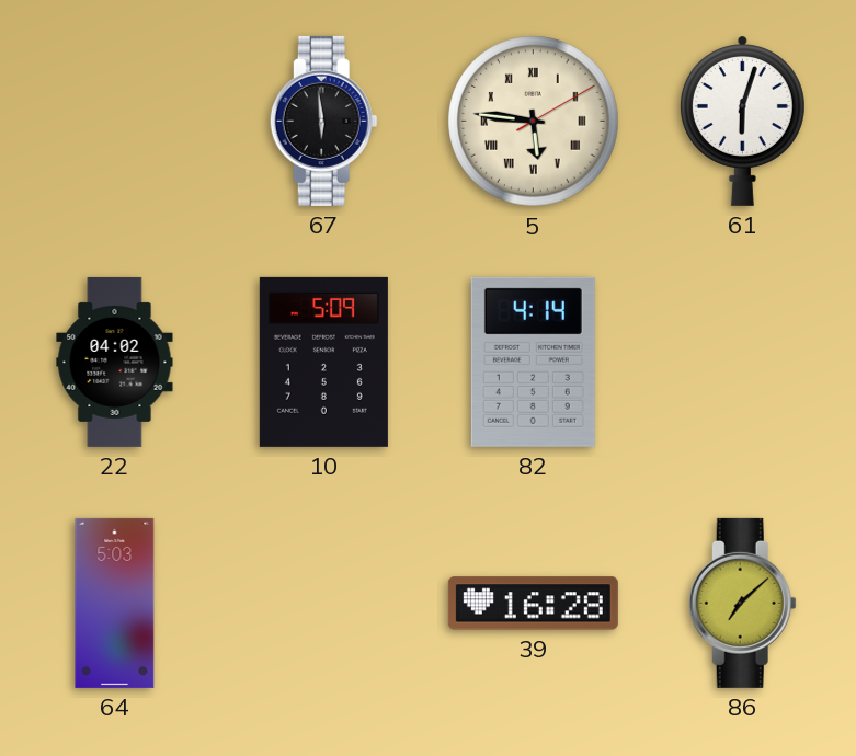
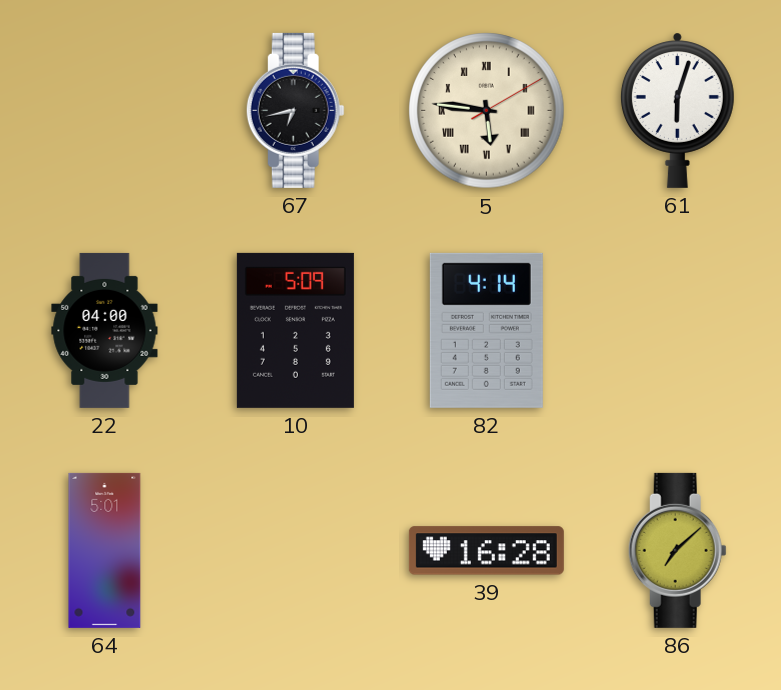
67: 5:59 -> 6:43 (295, 110)
22: 04:02 -> 04:00 (105, 330)
64: 5:03 -> 5:01 (105, 550)
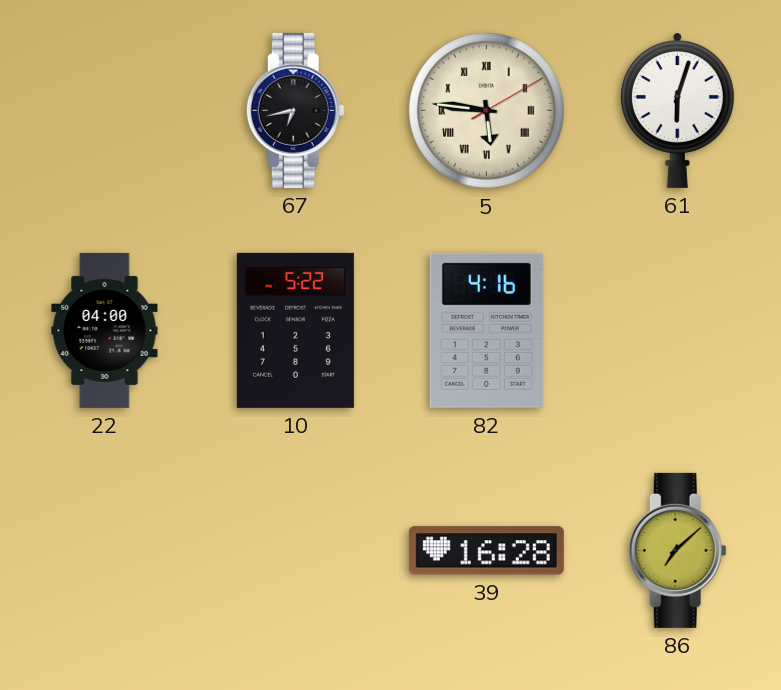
10: 5:09 -> 5:22 (295, 330)
82: 4:14 -> 4:16 (486, 330)
64: 5:01 -> none (105, 550)
